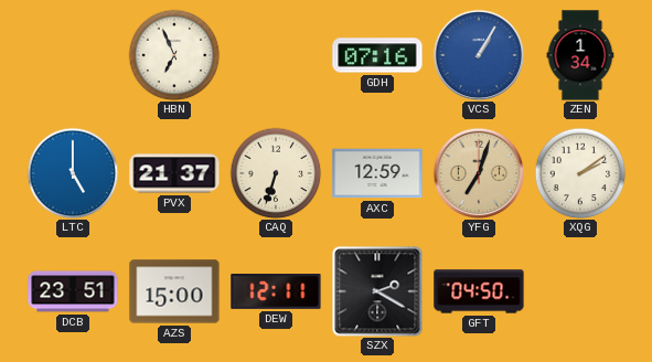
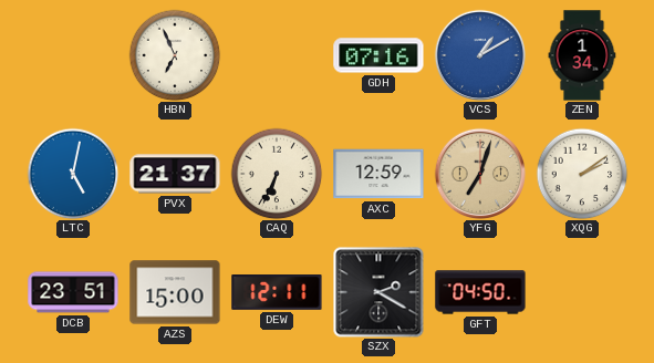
VCS: 1:05 -> 1:10 (480, 55)
LTC: 5:00 -> 5:02 (73, 174)
CAQ: 6:33 -> 6:34 (277, 174)
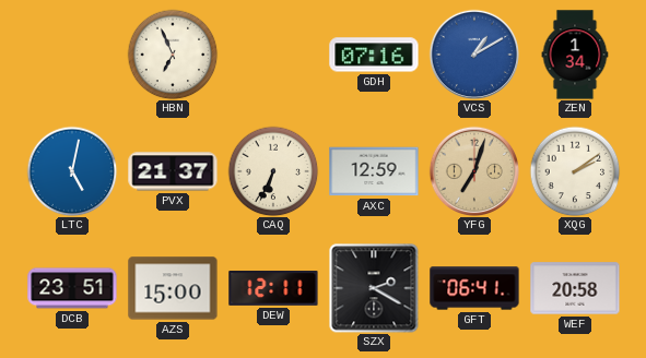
GFT: 04:50 -> 06:41 (474, 288)
WEF: none -> 20:58 (575, 288)
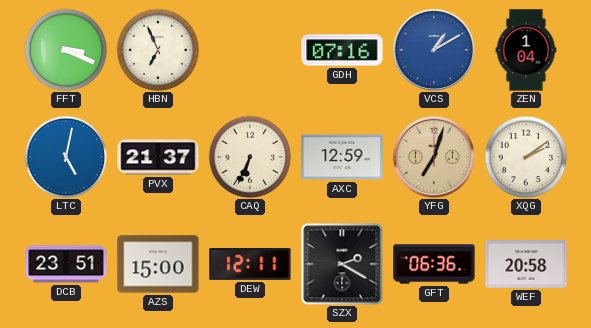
FFT: none -> 3:19 (66, 50)
ZEN: 1:34 -> 1:04 (526, 50)
GFT: 06:41 -> 06:36 (434, 264)
